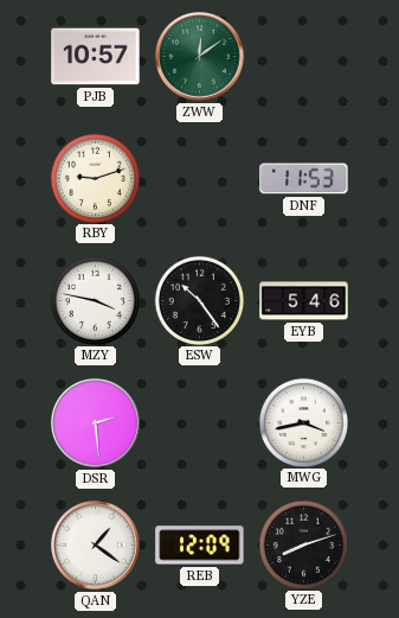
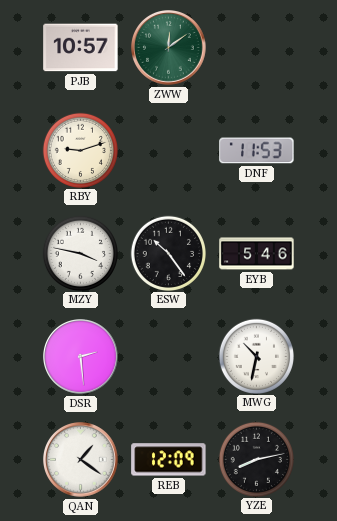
MWG: 3:43 -> 10:32 (256, 356)
YZE: 8:12 -> 8:13 (256, 459)
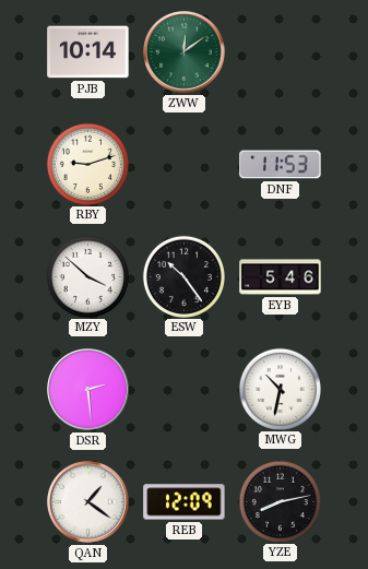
PJB: 10:57 -> 10:14 (88, 52)
MZY: 3:47 -> 3:52 (87, 276)
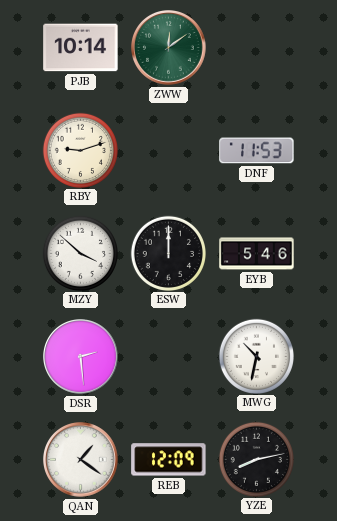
ESW: 10:24 -> 12:00 (168, 253)
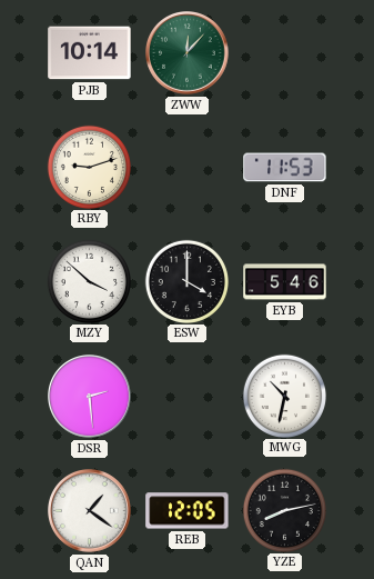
ZWW: 12:09 -> 12:07 (188, 53)
ESW: 12:00 -> 4:00 (186, 281)
REB: 12:09 -> 12:05 (188, 511)
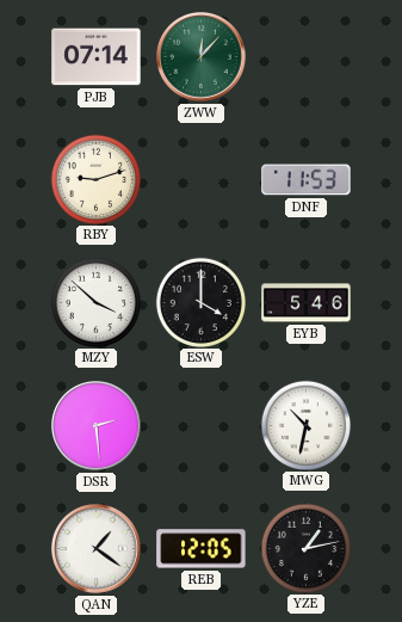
PJB: 10:14 -> 07:14 (97, 57)
YZE: 8:13 -> 1:13 (305, 548)
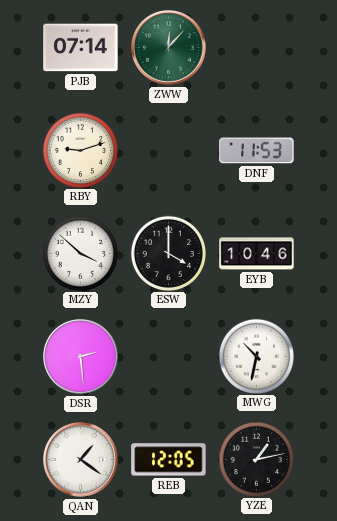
EYB: 5:46 -> 10:46 (257, 254)
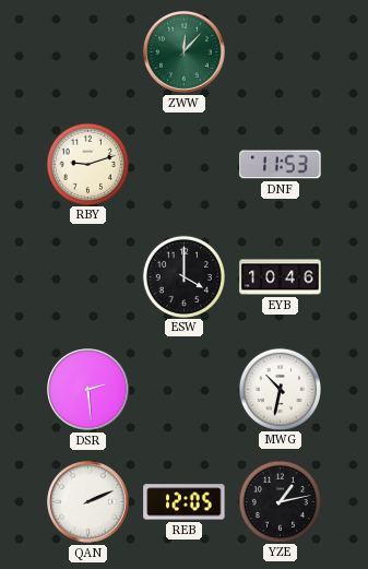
PJB: 07:14 -> none (81, 48)
MZY: 3:52 -> none (80, 253)
QAN: 1:21 -> 2:11 (88, 502)
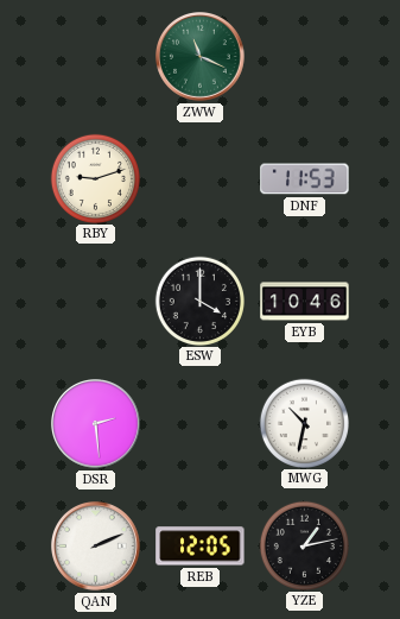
ZWW: 12:07 -> 11:19 (201, 57)
